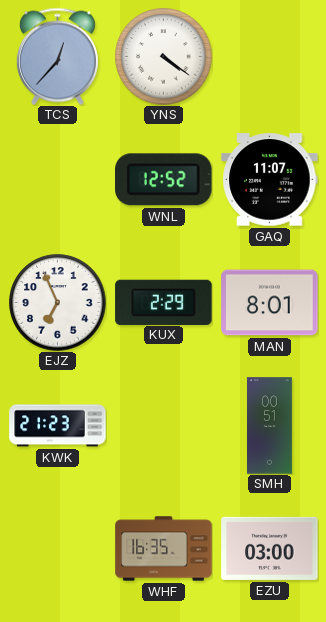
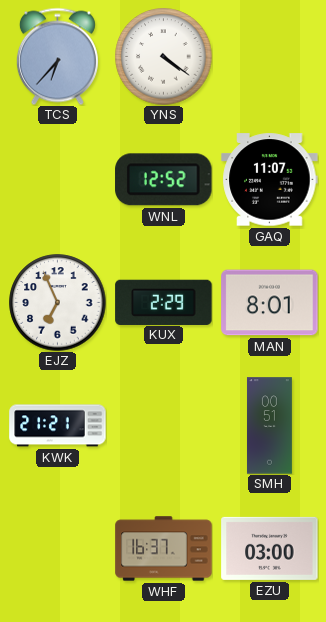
TCS: 12:37 -> 6:37 (57, 56)
KWK: 21:23 -> 21:21 (58, 426)
WHF: 16:35 -> 16:37 (164, 549)
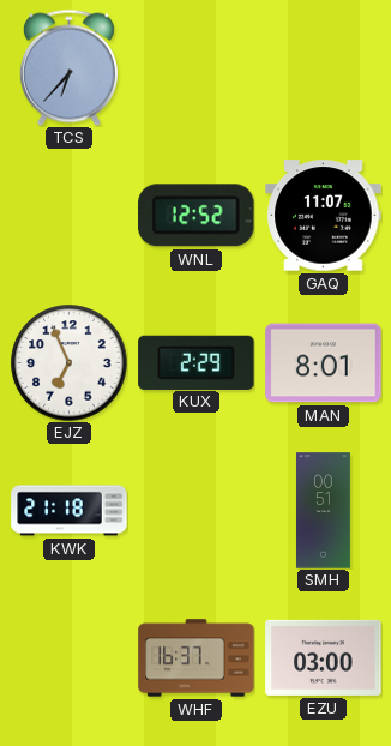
YNS: 4:21 -> none (164, 57)
KWK: 21:21 -> 21:18 (70, 511)
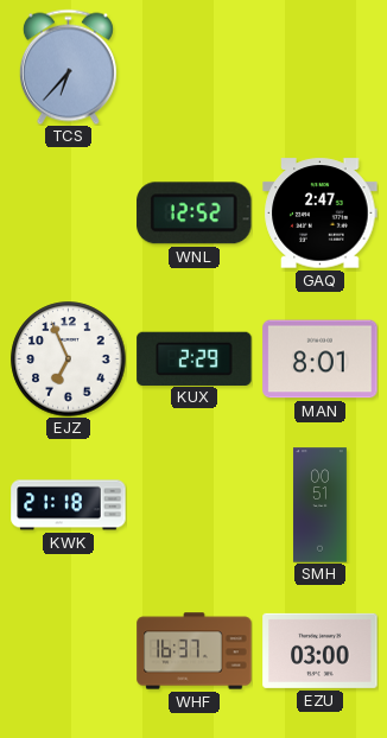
GAQ: 11:07 -> 2:47 (321, 214)
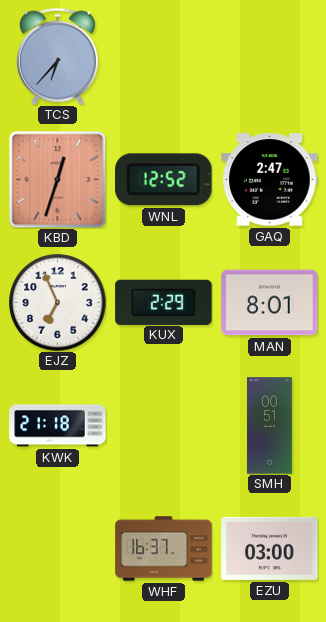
KBD: none -> 12:33 (57, 179)
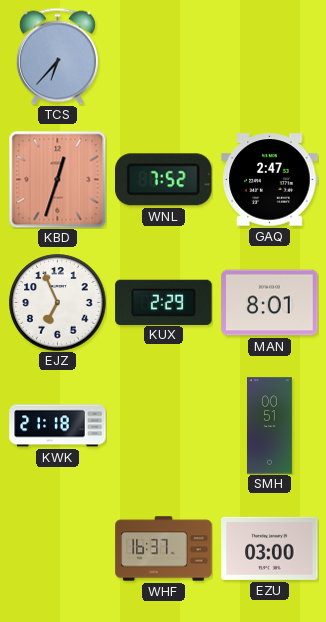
WNL: 12:52 -> 7:52 (164, 180)
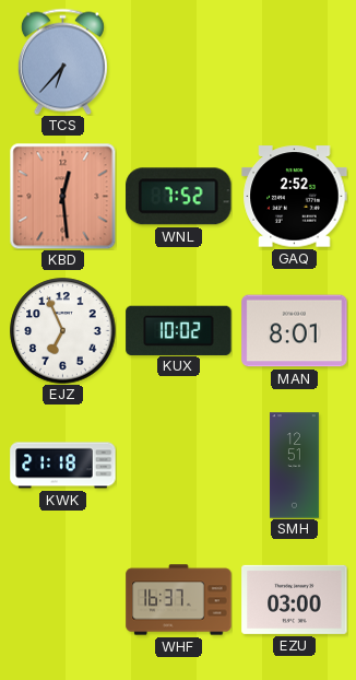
KBD: 12:33 -> 12:29 (62, 196)
GAQ: 2:47 -> 2:52 (295, 197)
KUX: 2:29 -> 10:02 (179, 330)
SMH: 00:51 -> 12:51 (294, 466)
